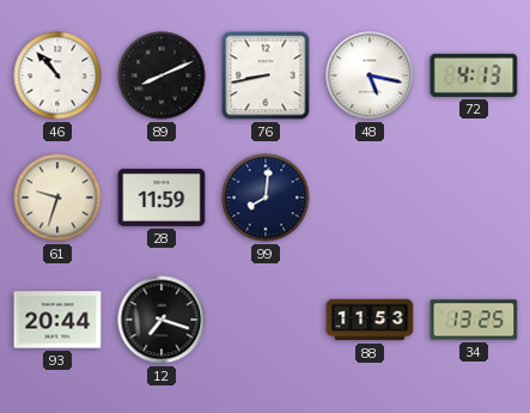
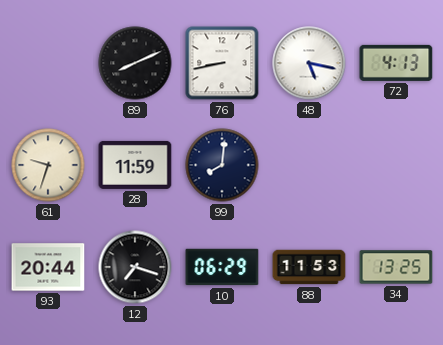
46: 10:53 -> none (57, 75)
10: none -> 06:29 (222, 267)
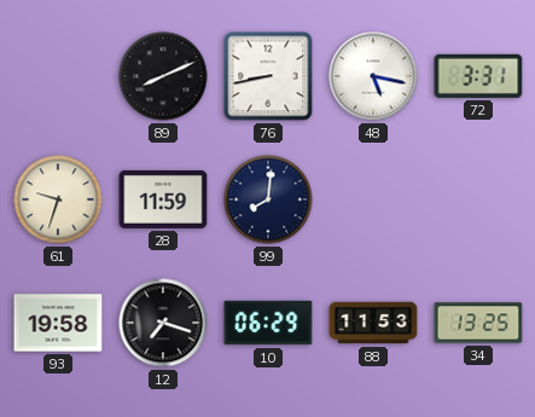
72: 4:13 -> 3:31 (478, 76)
93: 20:44 -> 19:58 (58, 323)
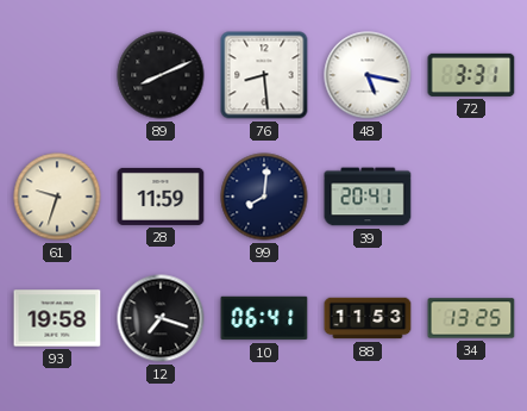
76: 8:43 -> 8:29 (264, 75)
39: none -> 20:41 (368, 197)
10: 06:29 -> 06:41 (264, 318)
